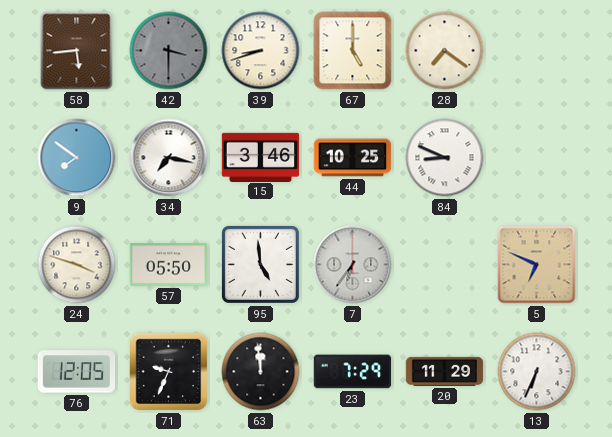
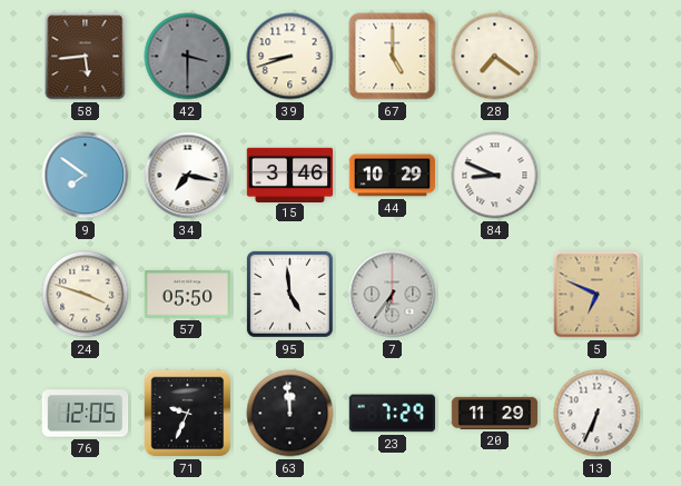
44: 10:25 -> 10:29 (393, 176)
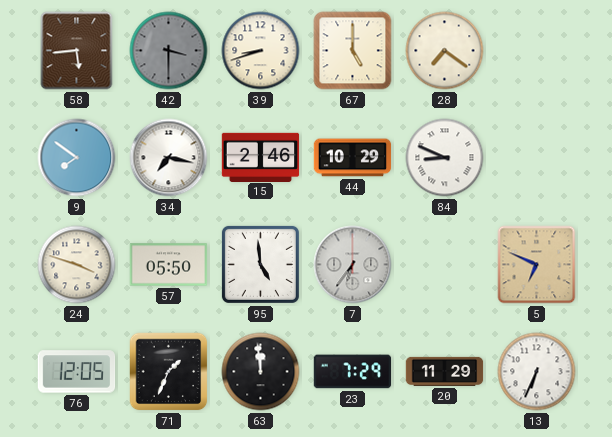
15: 3:46 -> 2:46 (261, 157)
71: 9:34 -> 1:34 (169, 372)
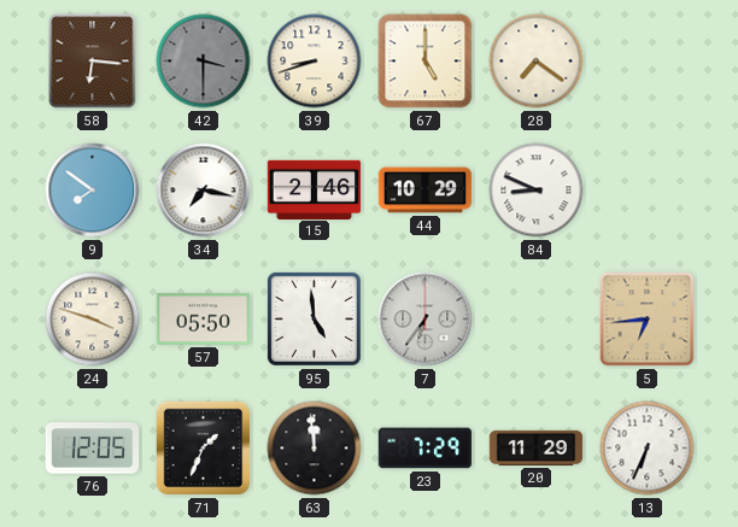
58: 5:44 -> 6:16 (93, 62)
5: 6:49 -> 6:44 (648, 320)
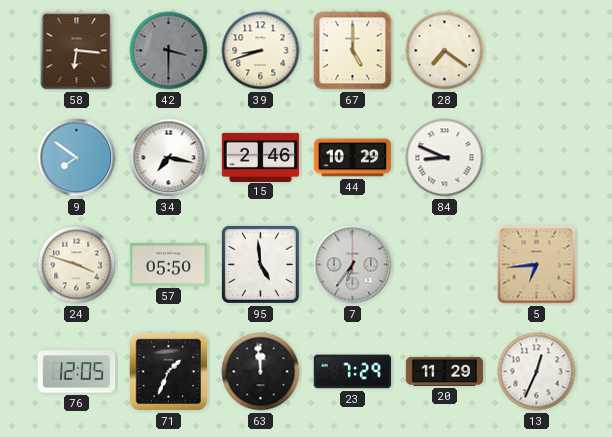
13: 6:34 -> 12:34 (537, 372)
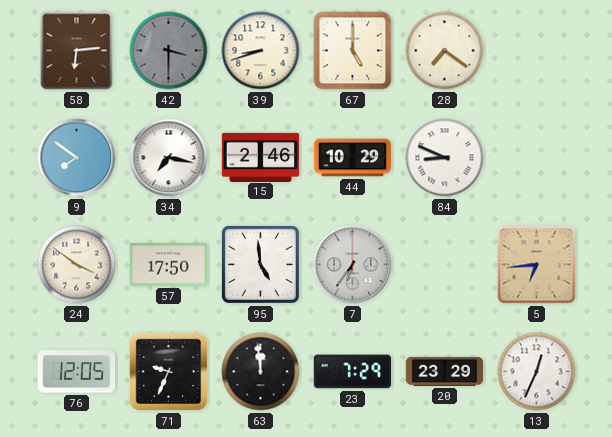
58: 6:16 -> 6:14 (77, 51)
24: 3:48 -> 3:51 (77, 265)
57: 05:50 -> 17:50 (169, 265)
71: 1:34 -> 9:34 (169, 372)
20: 11:29 -> 23:29 (445, 371)
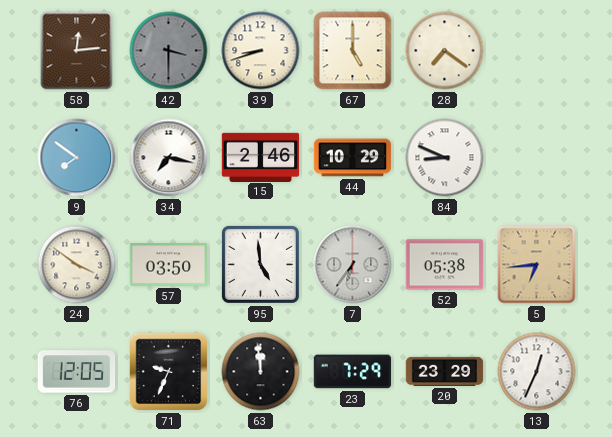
58: 6:14 -> 12:14 (77, 51)
57: 17:50 -> 03:50 (169, 265)
52: none -> 05:38 (445, 265)
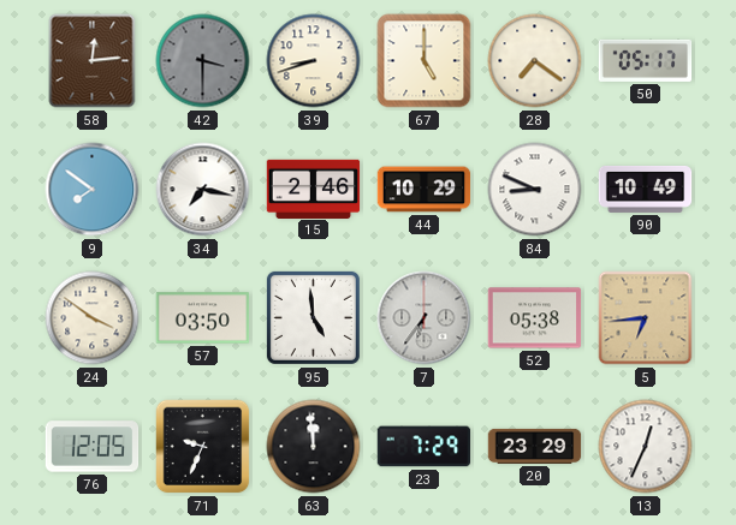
50: none -> 05:17 (646, 60)
90: none -> 10:49 (646, 189)
